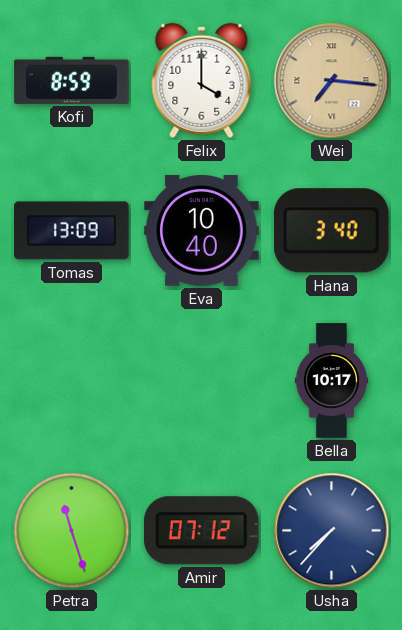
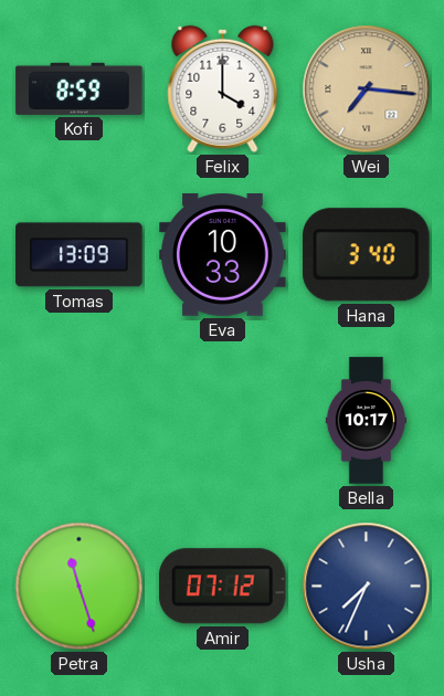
Eva: 10:40 -> 10:33 (223, 255)
Usha: 7:37 -> 7:34 (367, 587)
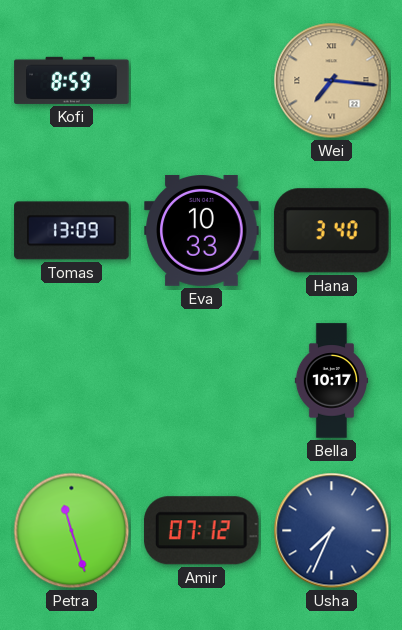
Felix: 4:00 -> none (223, 88)
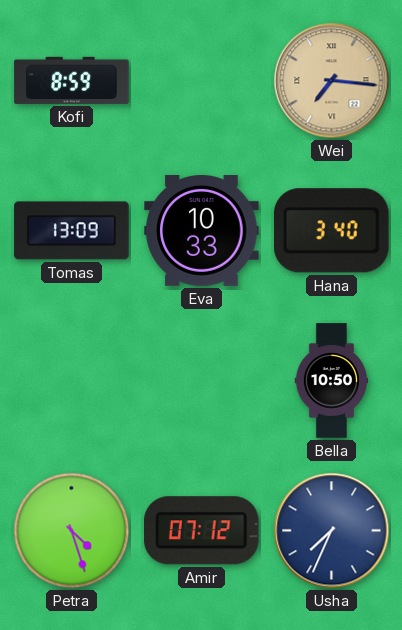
Bella: 10:17 -> 10:50 (332, 381)
Petra: 11:27 -> 4:27 (72, 531)
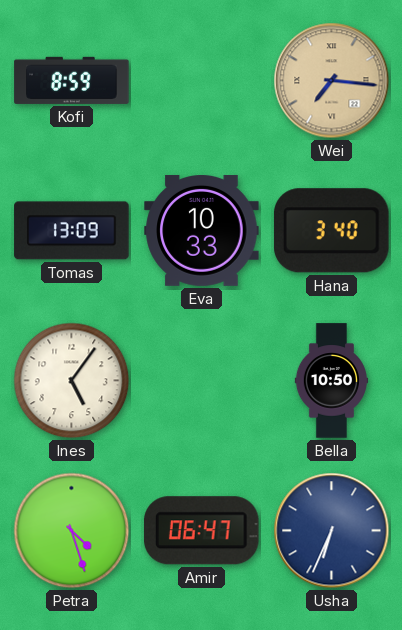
Ines: none -> 5:06 (72, 381)
Amir: 07:12 -> 06:47 (201, 531)
Usha: 7:34 -> 6:34 (332, 531)
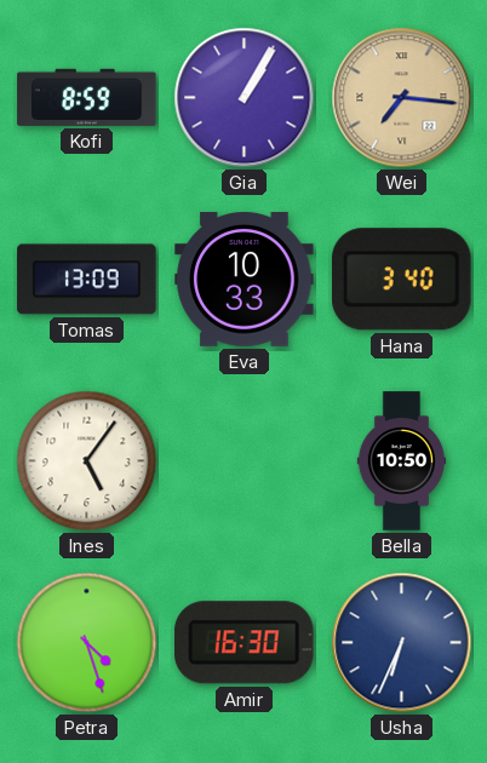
Gia: none -> 1:05 (245, 98)
Amir: 06:47 -> 16:30 (243, 643)
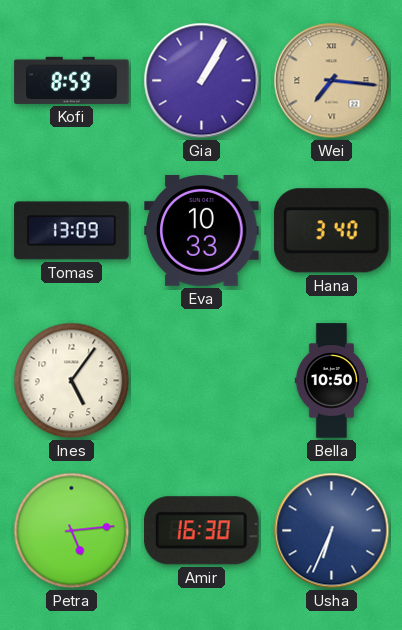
Petra: 4:27 -> 5:14 (72, 531)
